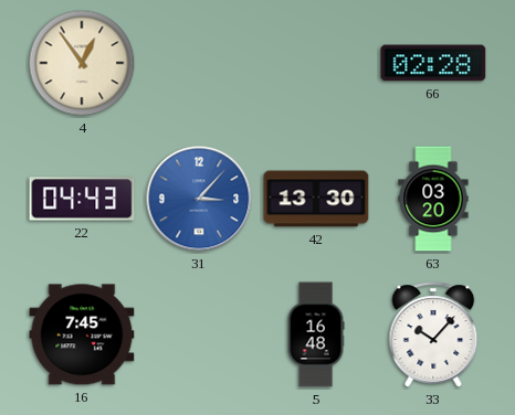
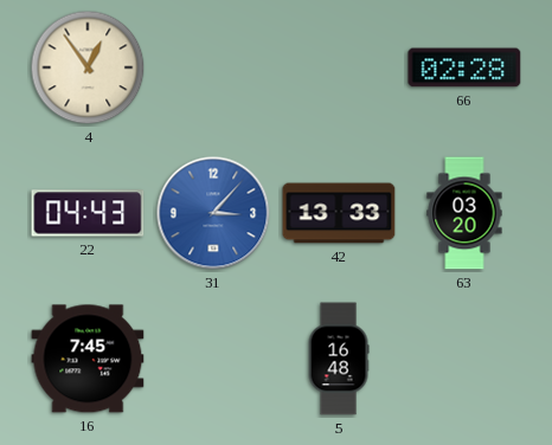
42: 13:30 -> 13:33 (339, 213)
33: 10:07 -> none (433, 334)
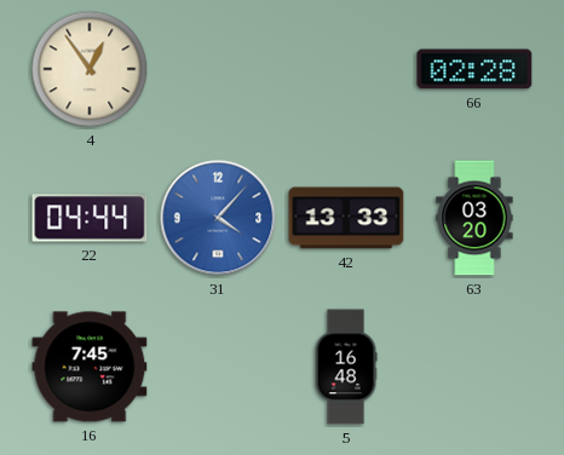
22: 04:43 -> 04:44 (90, 218)
31: 3:07 -> 4:07 (218, 218)
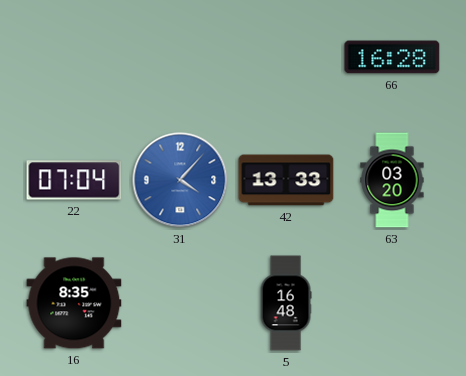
4: 12:54 -> none (90, 69)
66: 02:28 -> 16:28 (392, 57)
22: 04:44 -> 07:04 (74, 180)
16: 7:45 -> 8:35 (74, 303)
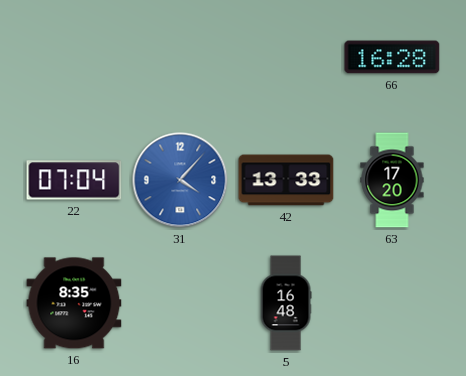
63: 03:20 -> 17:20 (392, 180)
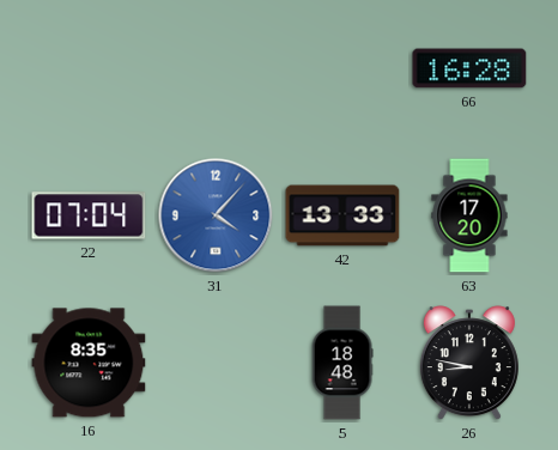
5: 16:48 -> 18:48 (342, 363)
26: none -> 8:47 (469, 364)
